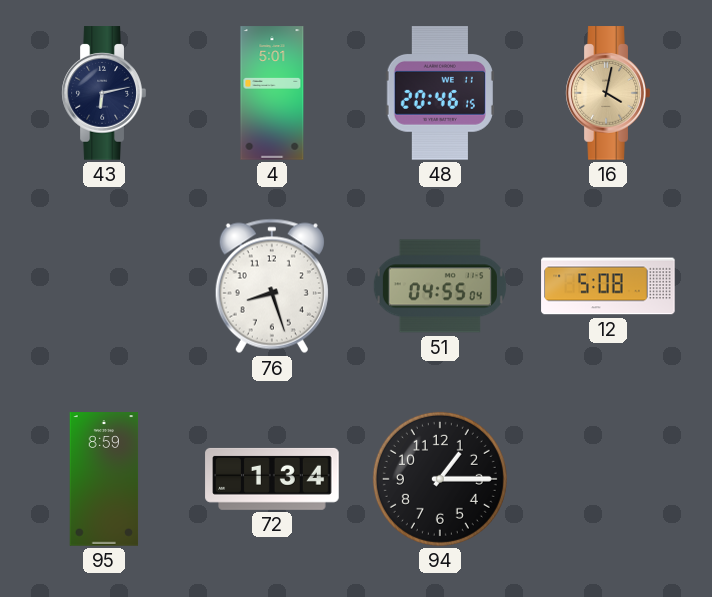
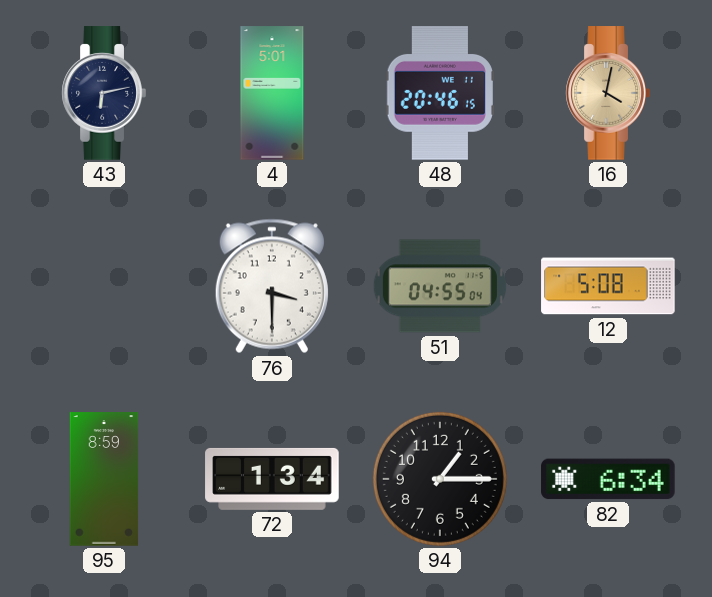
76: 8:27 -> 3:30 (272, 286)
82: none -> 6:34 (608, 479)
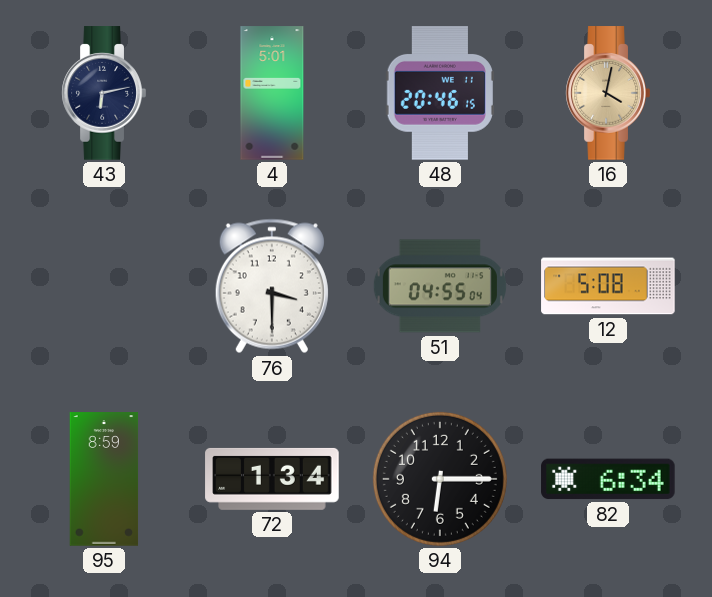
94: 1:15 -> 6:15 (440, 479)
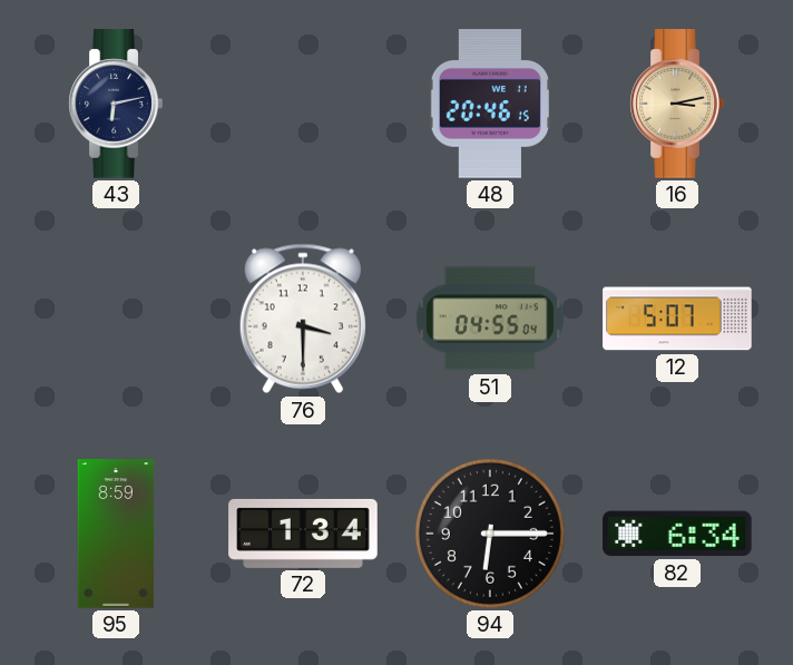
4: 5:01 -> none (272, 93)
16: 4:02 -> 3:13 (677, 104)
12: 5:08 -> 5:07 (677, 319)
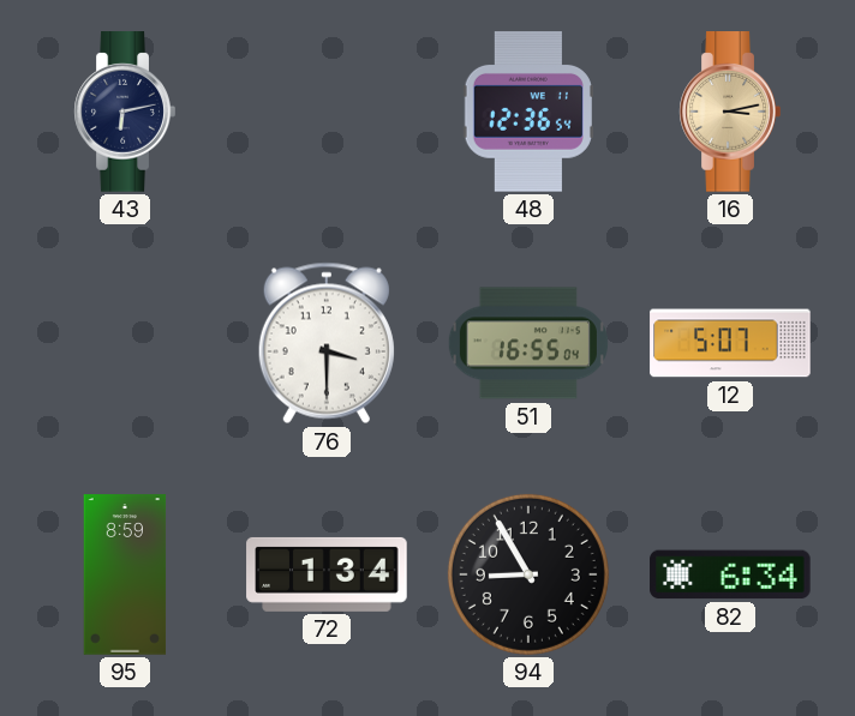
48: 20:46 -> 12:36 (528, 112)
51: 04:55 -> 16:55 (528, 343)
94: 6:15 -> 8:55 (528, 574)
